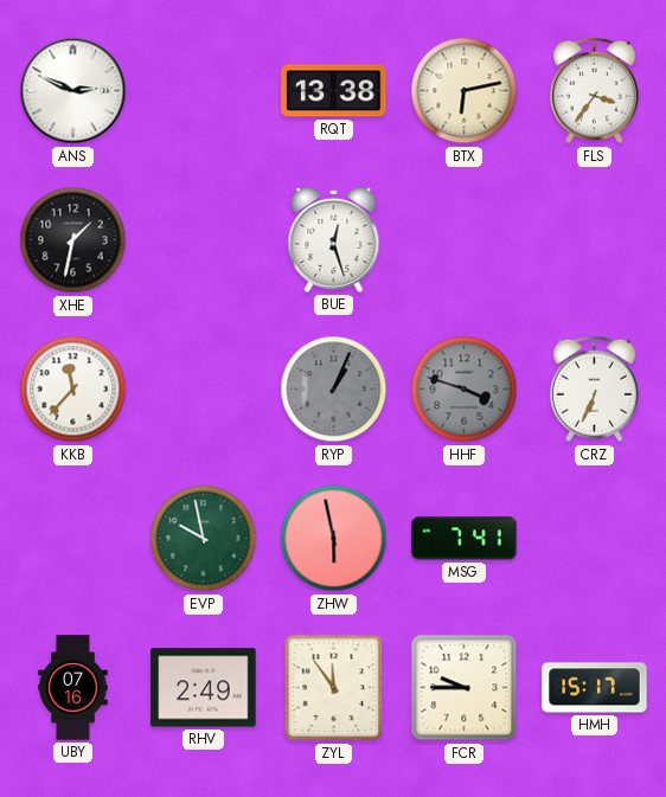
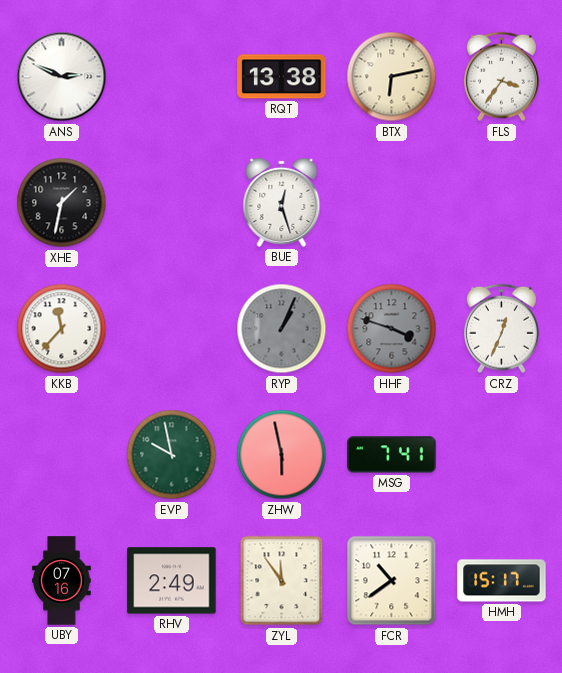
CRZ: 6:34 -> 12:34 (501, 329)
FCR: 9:45 -> 10:39 (392, 581)
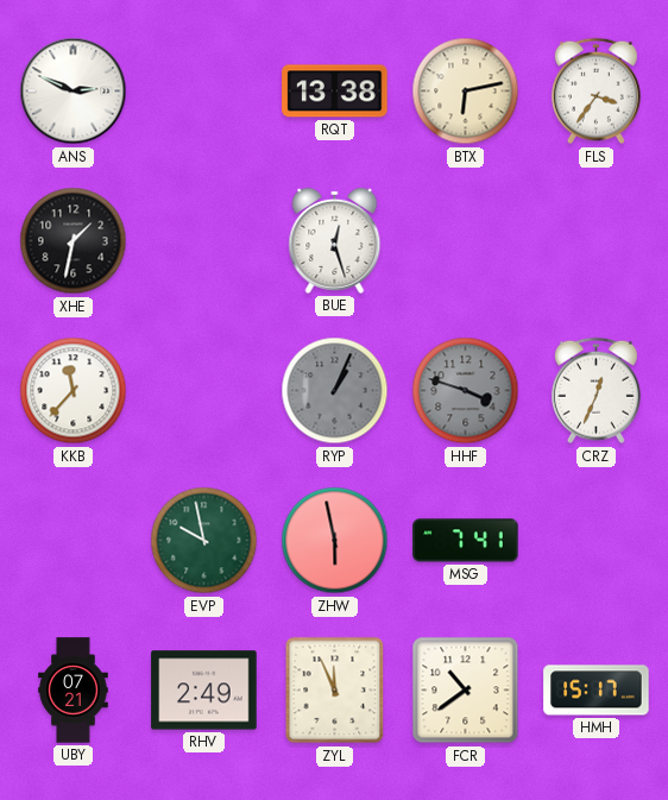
UBY: 07:16 -> 07:21 (74, 691)
ZYL: 11:54 -> 11:56 (335, 691)
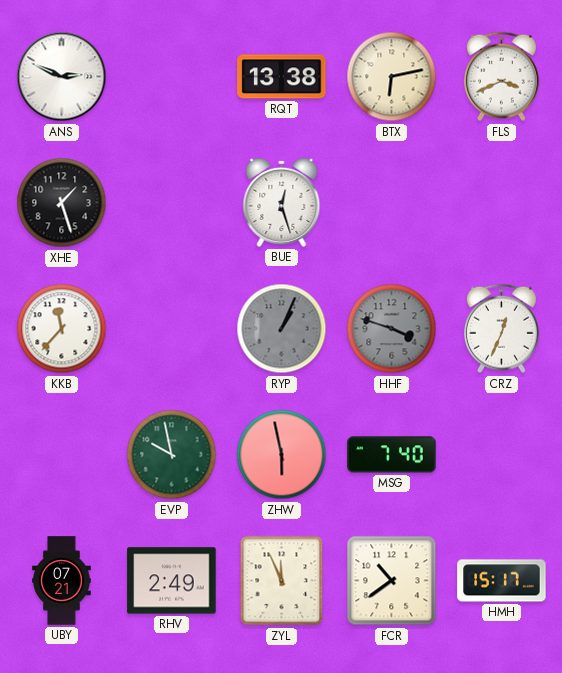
FLS: 3:36 -> 3:41 (501, 77)
XHE: 1:32 -> 1:27 (62, 203)
MSG: 7:41 -> 7:40 (392, 455)
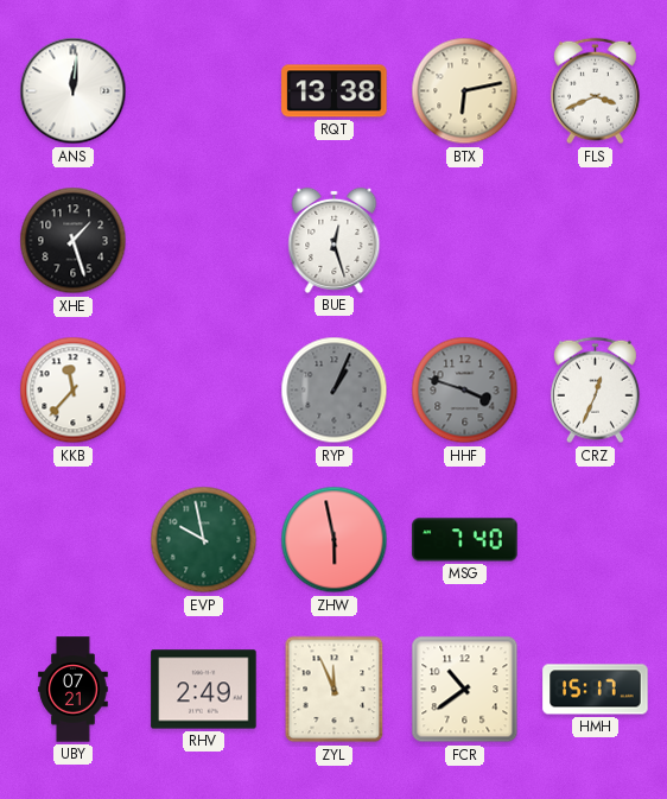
ANS: 2:49 -> 12:01 (74, 91)
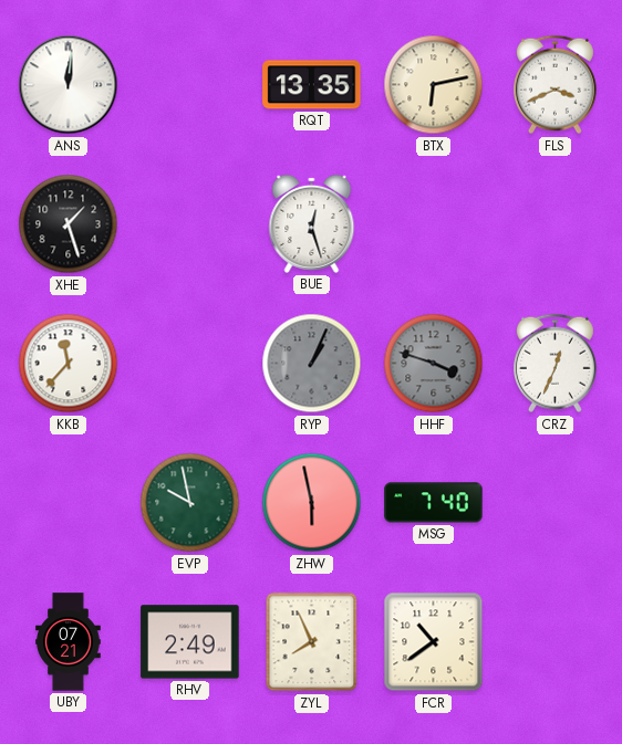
RQT: 13:38 -> 13:35 (312, 85)
ZYL: 11:56 -> 7:56 (312, 642)
HMH: 15:17 -> none (596, 690)
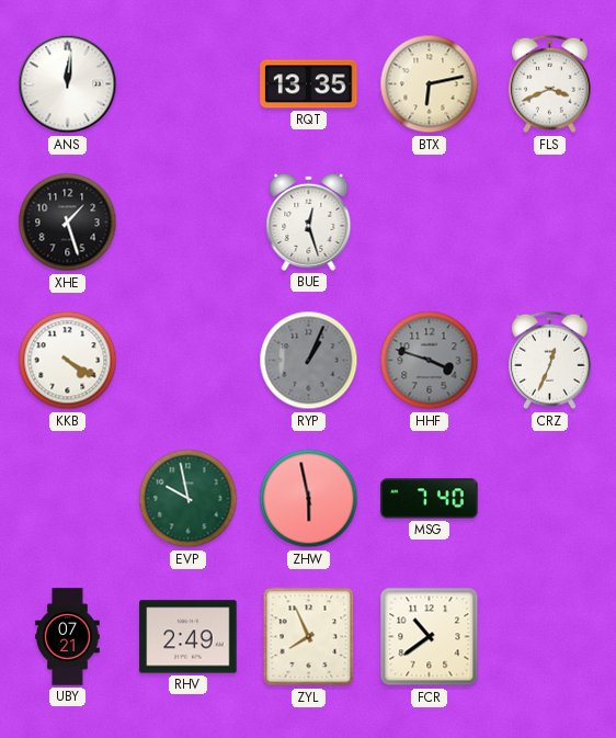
KKB: 11:37 -> 4:20 (68, 361)
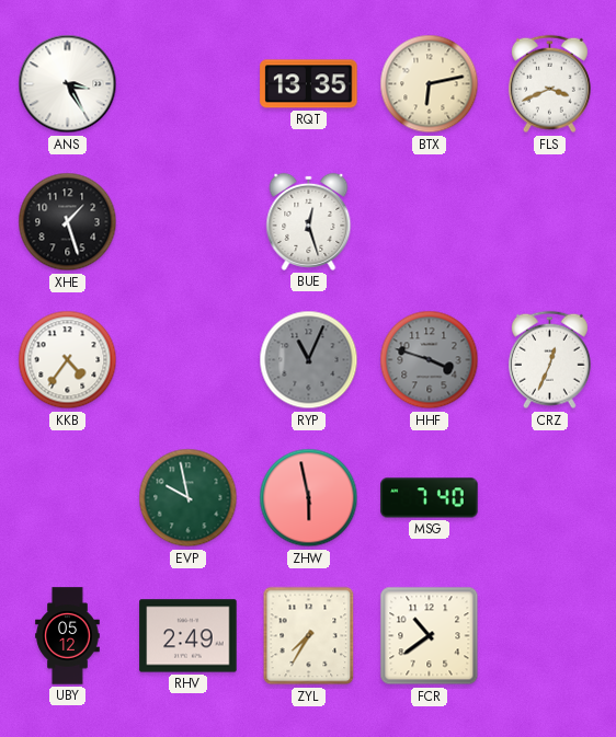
ANS: 12:01 -> 3:25 (68, 84)
KKB: 4:20 -> 4:36 (68, 360)
RYP: 1:04 -> 11:04 (309, 360)
UBY: 07:21 -> 05:12 (68, 636)
ZYL: 7:56 -> 7:35 (309, 636)
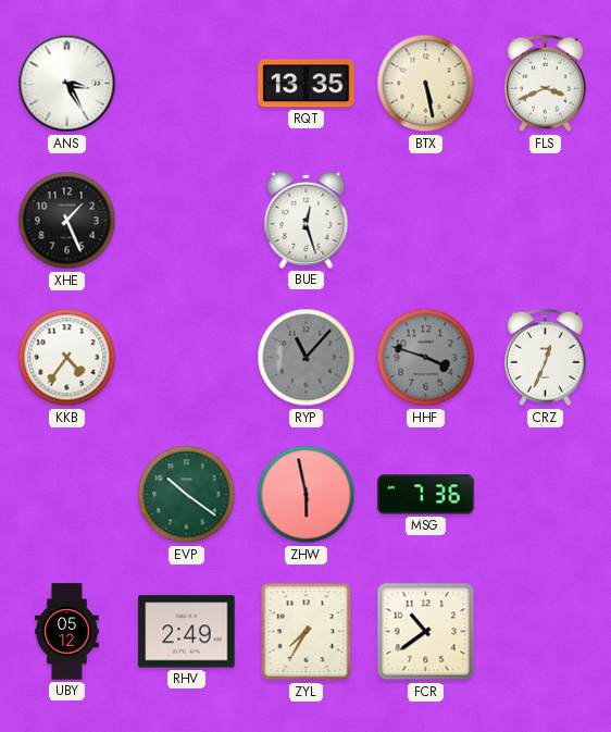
BTX: 6:13 -> 5:28 (426, 84)
XHE: 1:27 -> 1:26 (67, 221)
RYP: 11:04 -> 11:07 (307, 358)
EVP: 9:58 -> 10:21 (187, 495)
MSG: 7:40 -> 7:36 (426, 495)
